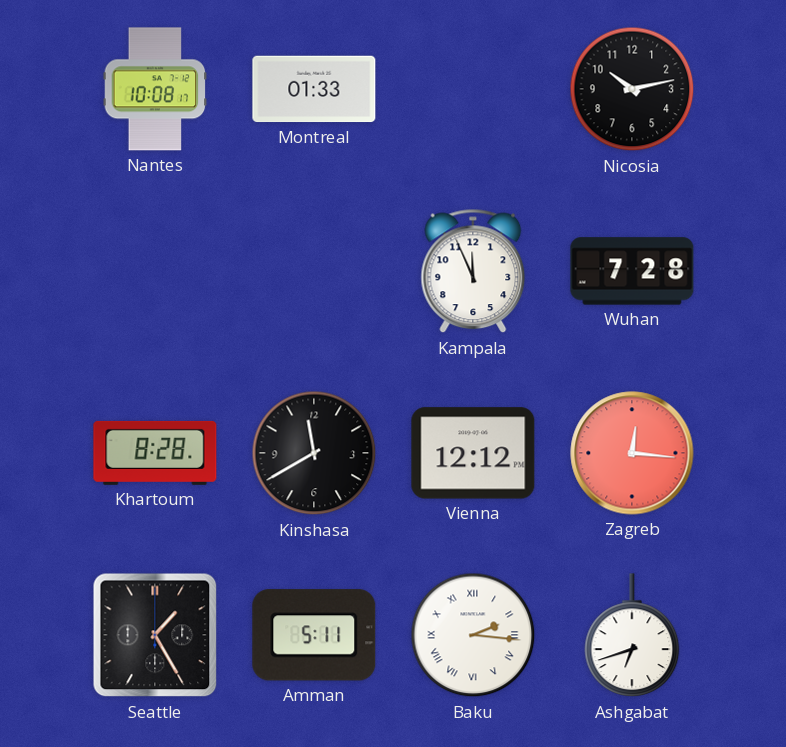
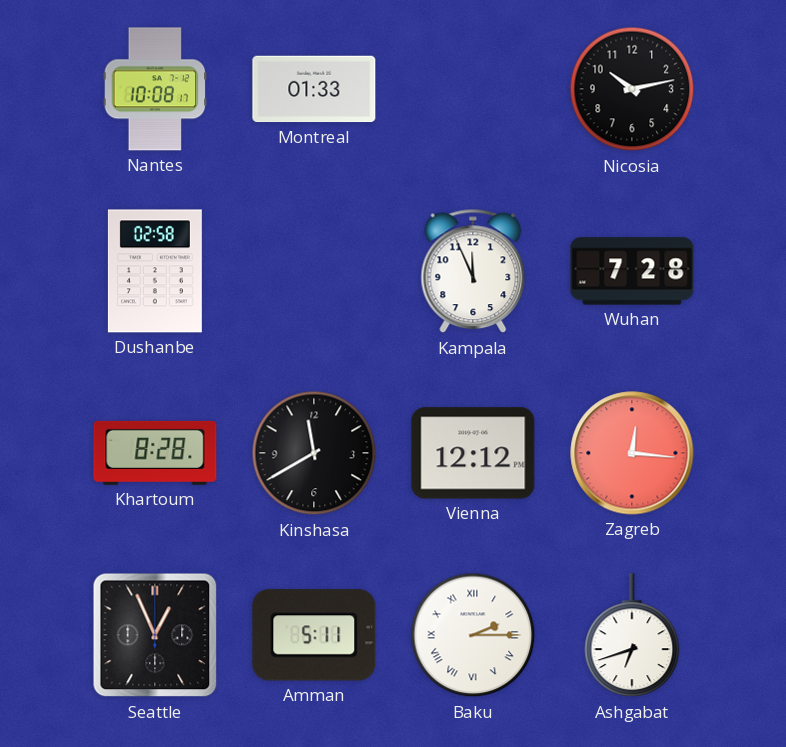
Dushanbe: none -> 02:58 (155, 271)
Seattle: 1:25 -> 12:56 (155, 635)
Baku: 2:16 -> 2:15 (473, 635)
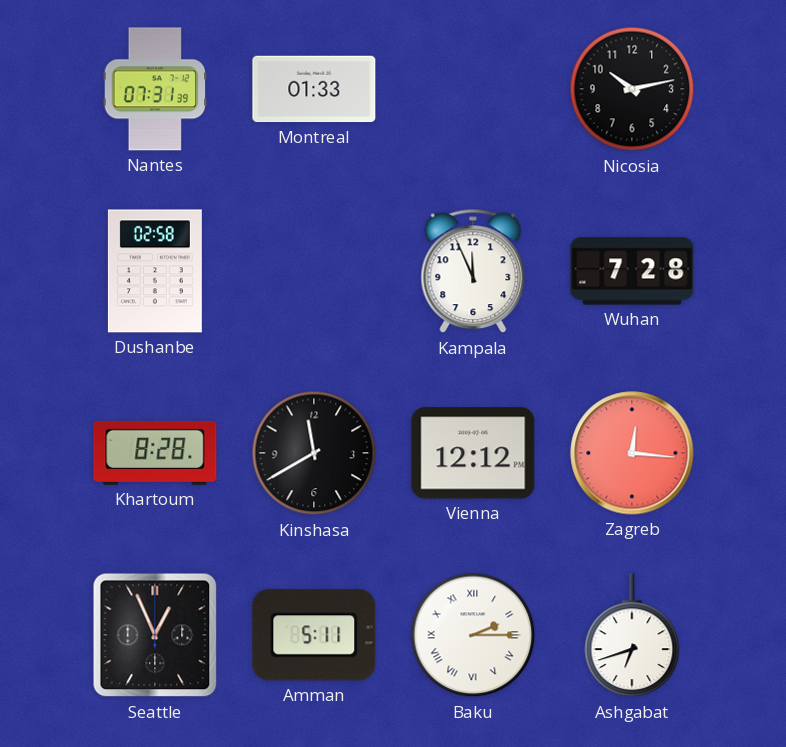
Nantes: 10:08 -> 07:31 (155, 89)
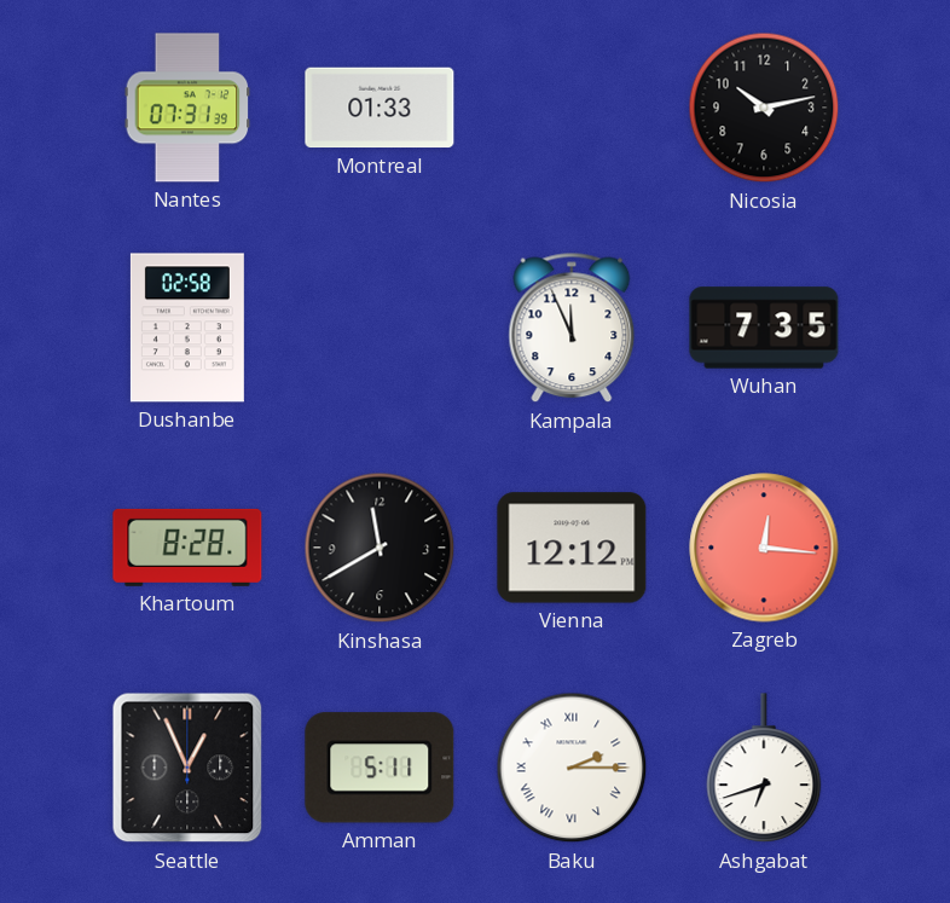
Wuhan: 7:28 -> 7:35 (764, 328)
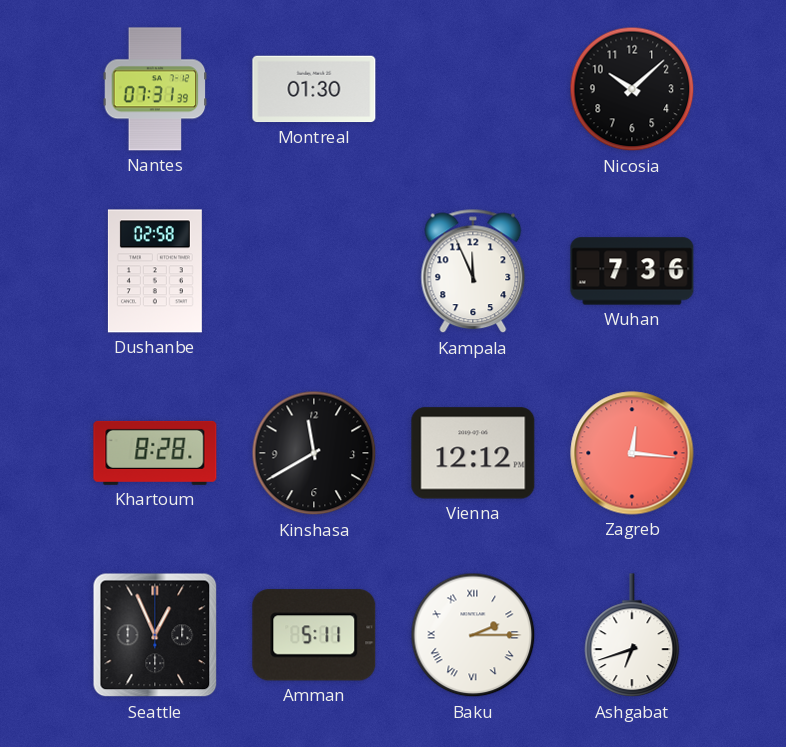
Montreal: 01:33 -> 01:30 (314, 89)
Nicosia: 10:13 -> 10:08 (632, 89)
Wuhan: 7:35 -> 7:36 (632, 271)
